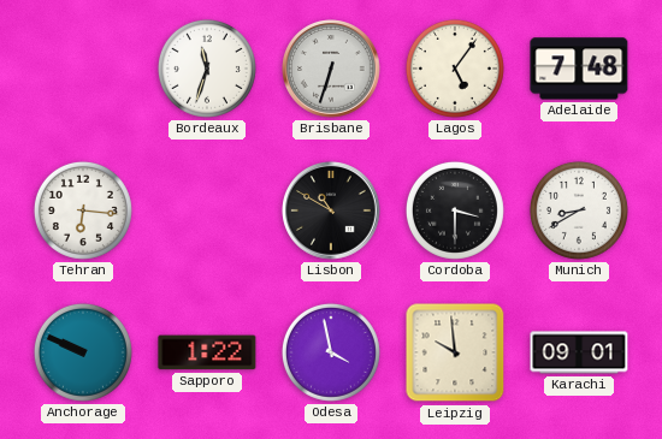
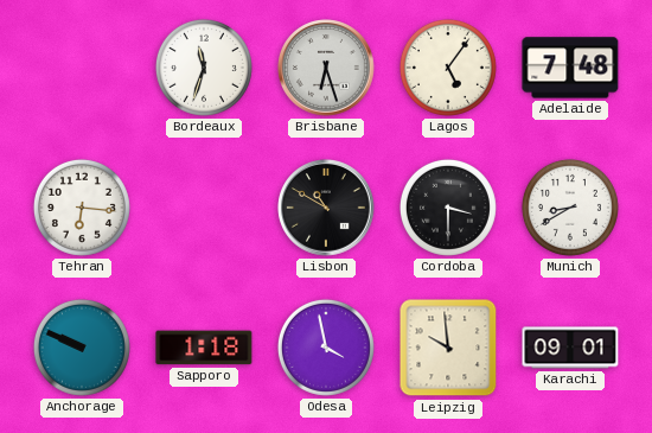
Brisbane: 6:33 -> 6:27 (326, 68)
Sapporo: 1:22 -> 1:18 (204, 348)
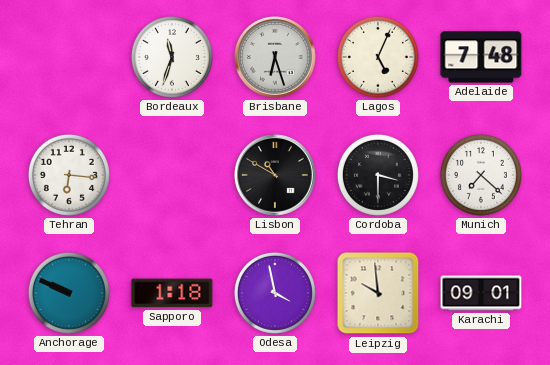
Lagos: 5:06 -> 5:04 (378, 57)
Munich: 8:40 -> 7:22 (481, 175)
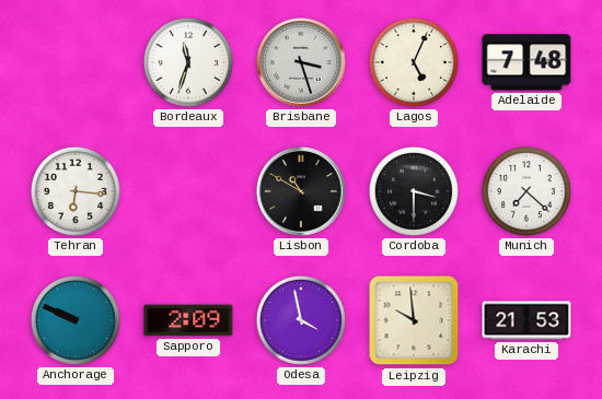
Brisbane: 6:27 -> 3:27 (301, 62)
Sapporo: 1:18 -> 2:09 (188, 320)
Karachi: 09:01 -> 21:53 (526, 320)
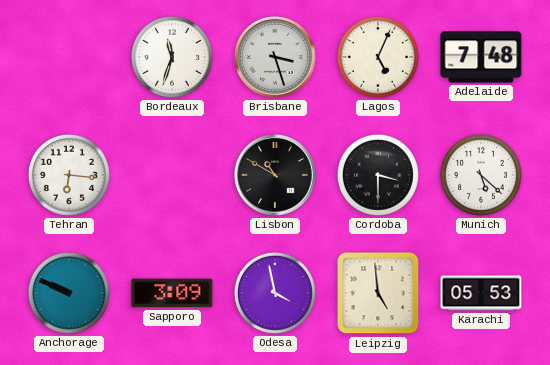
Munich: 7:22 -> 5:22 (481, 175)
Sapporo: 2:09 -> 3:09 (172, 293)
Leipzig: 9:59 -> 4:59 (378, 293)
Karachi: 21:53 -> 05:53 (481, 293)
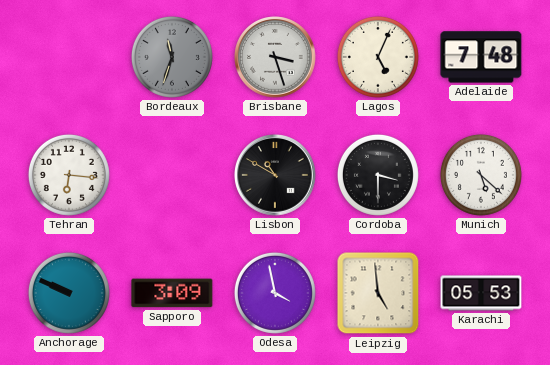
Bordeaux dial: white -> grey (172, 57)
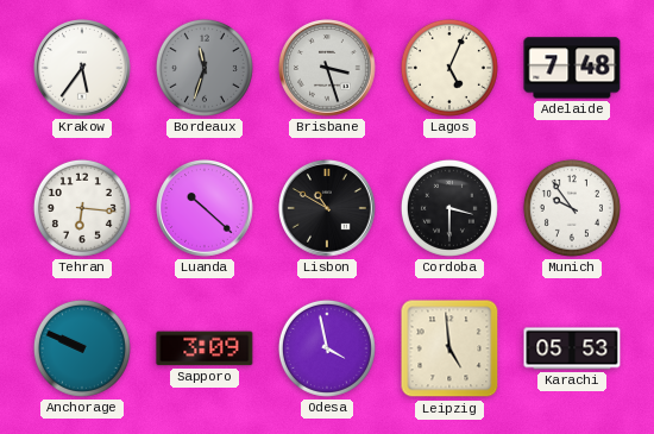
Krakow: none -> 5:36 (82, 68)
Luanda: none -> 10:22 (205, 208)
Munich: 5:22 -> 9:54 (572, 208)
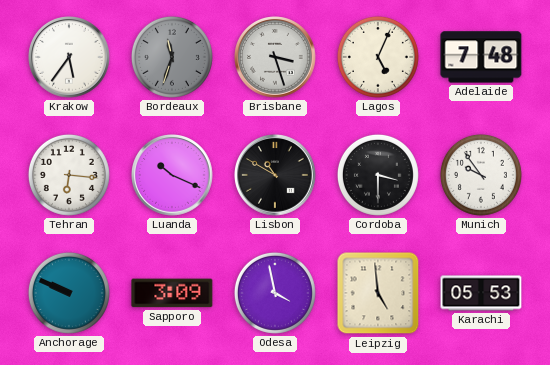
Luanda: 10:22 -> 10:19 (172, 175)
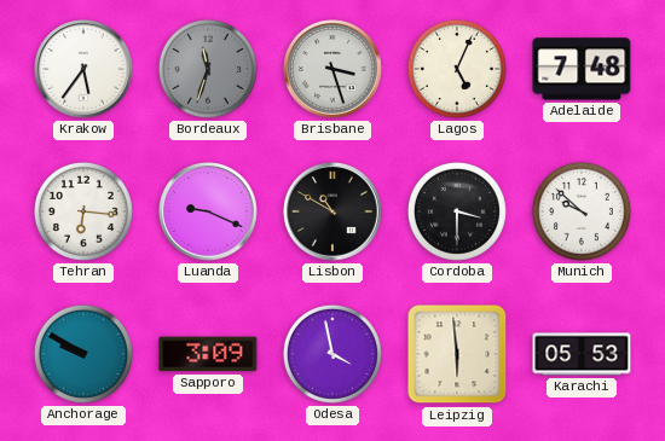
Luanda: 10:19 -> 9:19 (208, 211)
Munich: 9:54 -> 9:52 (582, 211)
Anchorage: 9:49 -> 9:50 (83, 354)
Leipzig: 4:59 -> 5:59 (457, 354)
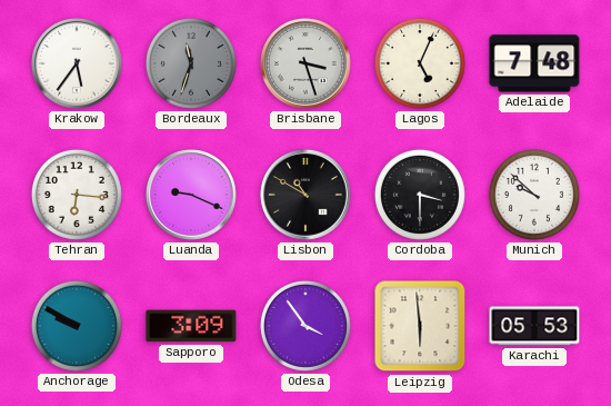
Odesa: 3:58 -> 3:54 (305, 326)
